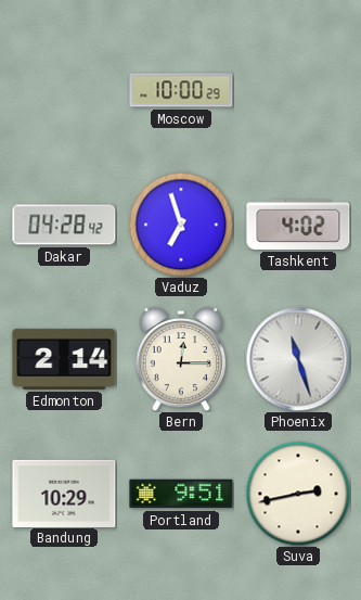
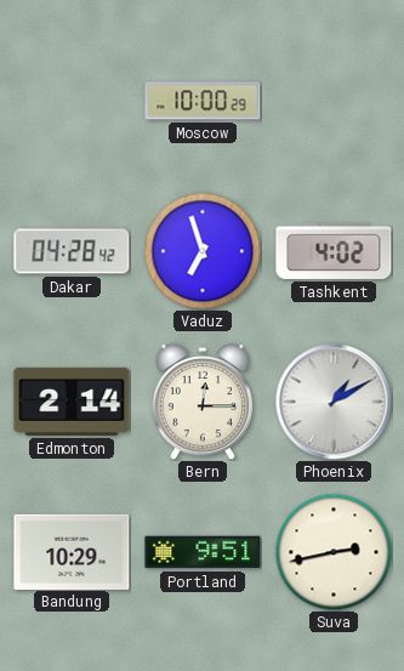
Phoenix: 11:27 -> 1:10 (334, 402)
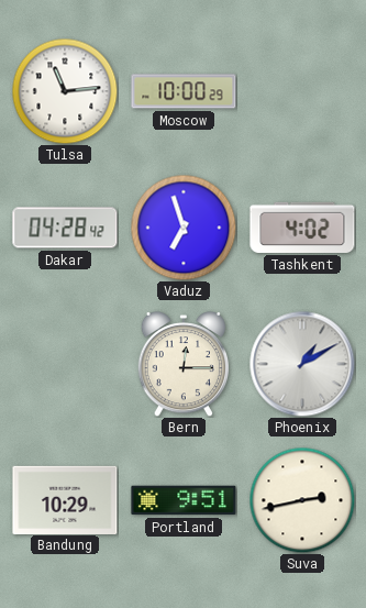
Tulsa: none -> 11:14 (65, 91)
Edmonton: 2:14 -> none (72, 402)
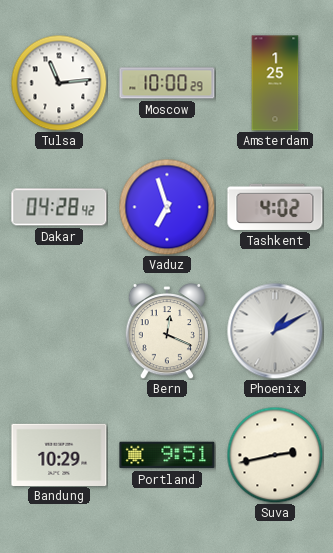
Amsterdam: none -> 1:25 (275, 83)
Bern: 12:15 -> 12:19 (166, 331)
